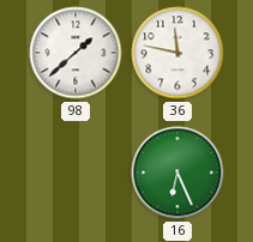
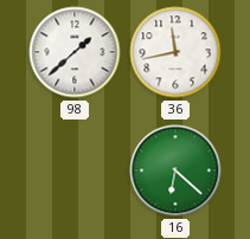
36: 11:47 -> 11:43 (175, 52)
16: 6:26 -> 6:22 (175, 170)
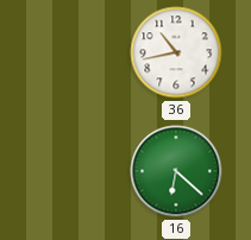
98: 1:38 -> none (75, 52)
36: 11:43 -> 10:43 (176, 52)
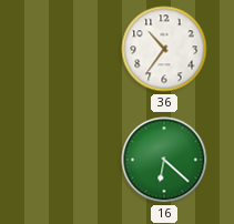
36: 10:43 -> 10:36 (164, 49)
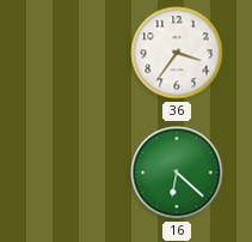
36: 10:36 -> 3:36 (177, 53)
